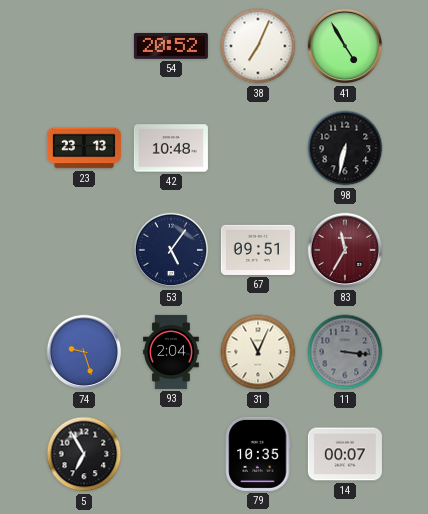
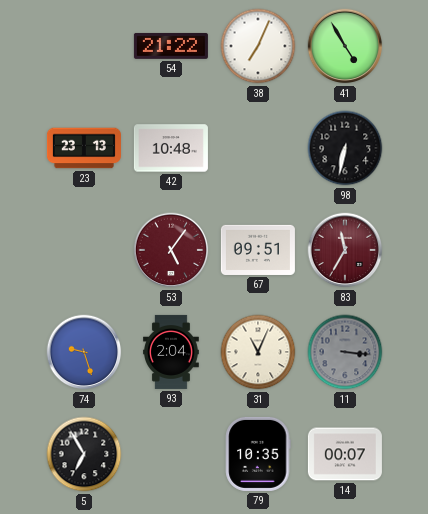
54: 20:52 -> 21:22 (171, 46)
53 dial: navy -> burgundy (171, 250)
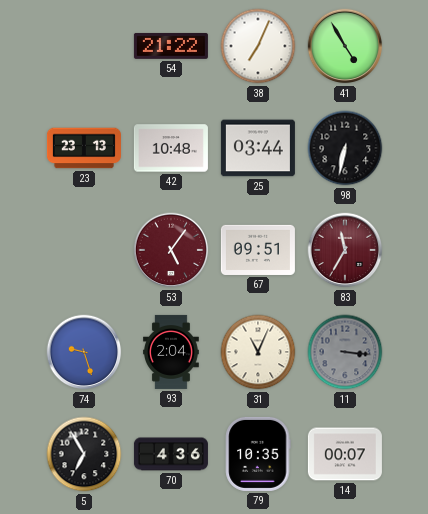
25: none -> 03:44 (258, 148)
70: none -> 4:36 (171, 454)
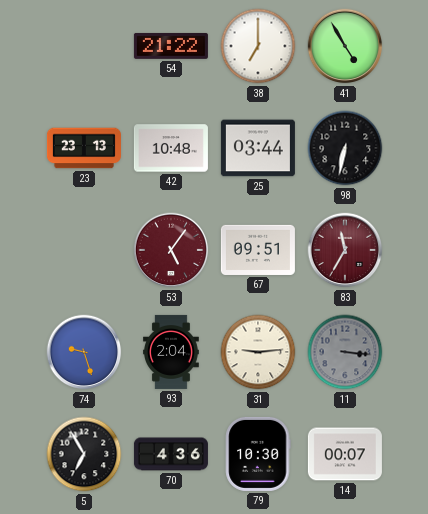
38: 7:04 -> 7:00 (258, 46)
31: 11:04 -> 9:14 (258, 352)
79: 10:35 -> 10:30 (258, 454)
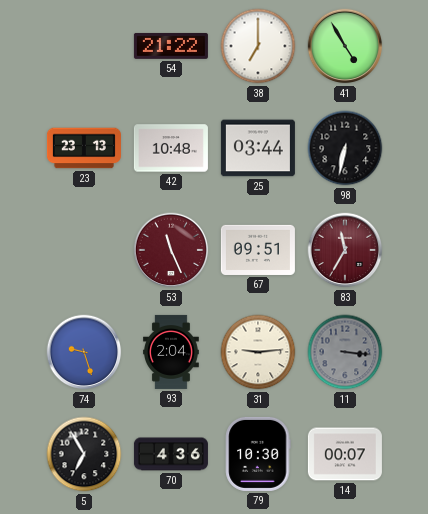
53: 5:06 -> 11:26 (171, 250)
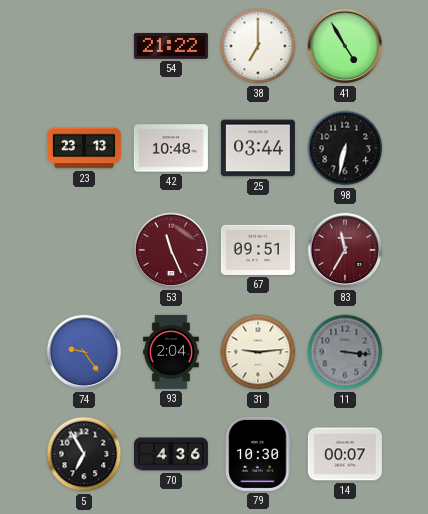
74: 9:27 -> 9:24 (84, 352)
